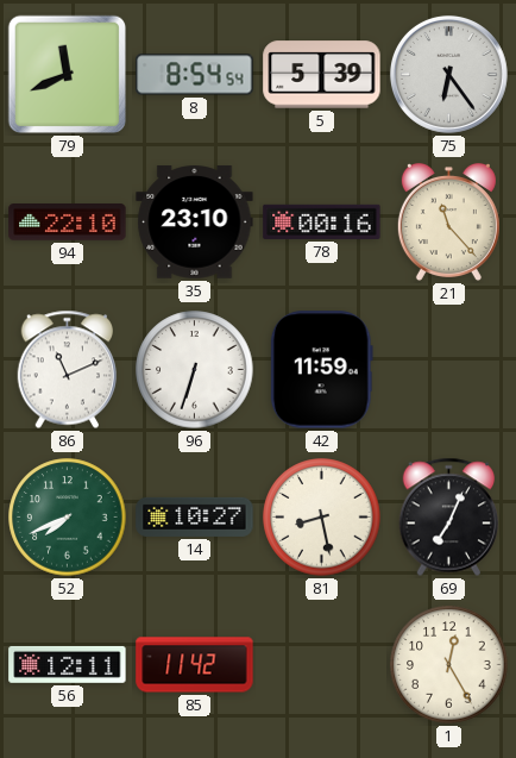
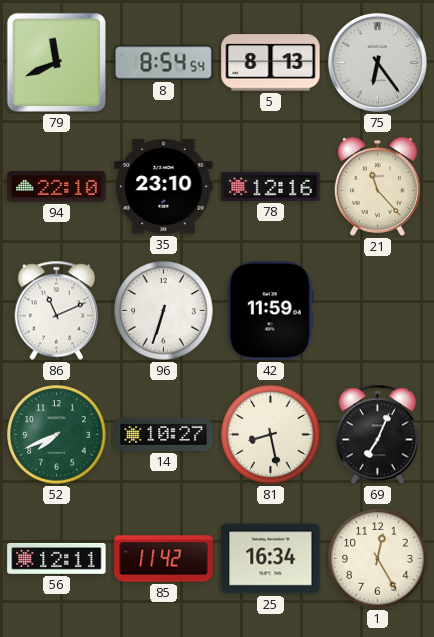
5: 5:39 -> 8:13 (271, 63)
78: 00:16 -> 12:16 (271, 186)
25: none -> 16:34 (271, 559)
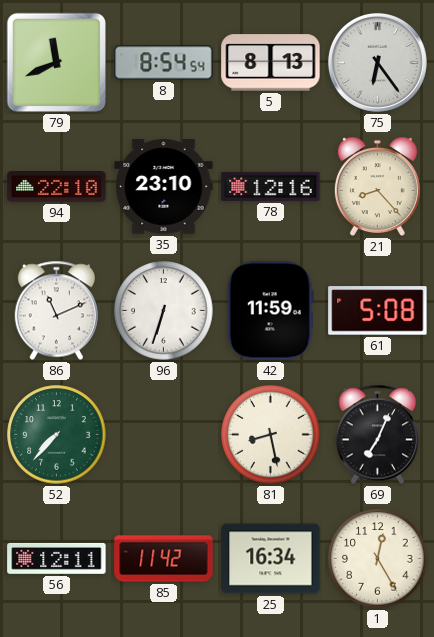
21: 11:23 -> 8:23 (377, 186)
61: none -> 5:08 (378, 311)
52: 7:41 -> 7:37 (57, 435)
14: 10:27 -> none (164, 434)
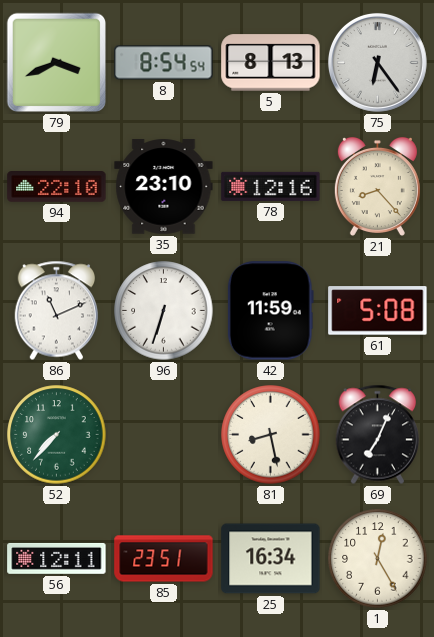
79: 11:41 -> 3:41 (57, 63)
85: 11:42 -> 23:51 (164, 559)
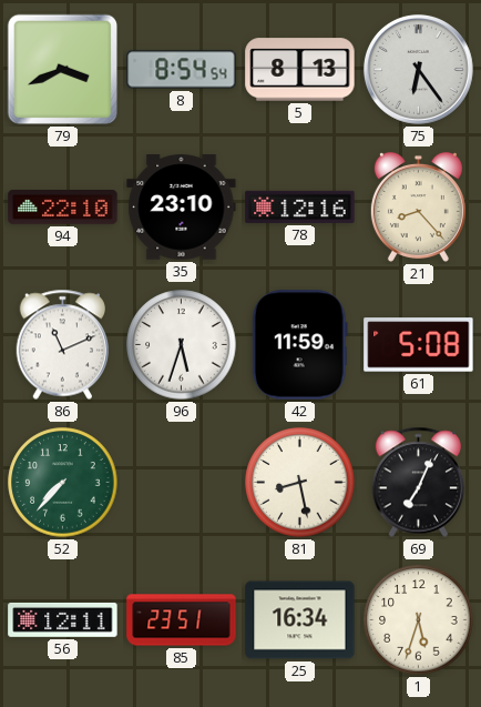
96: 6:33 -> 5:33 (182, 345)
1: 12:25 -> 5:33 (419, 620)
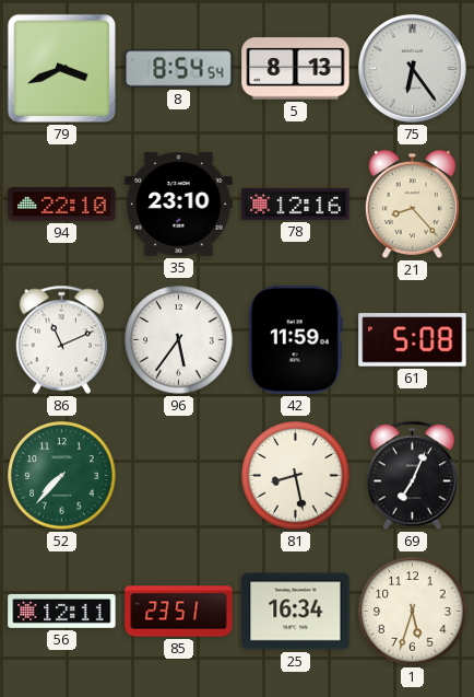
96: 5:33 -> 5:36 (179, 340)
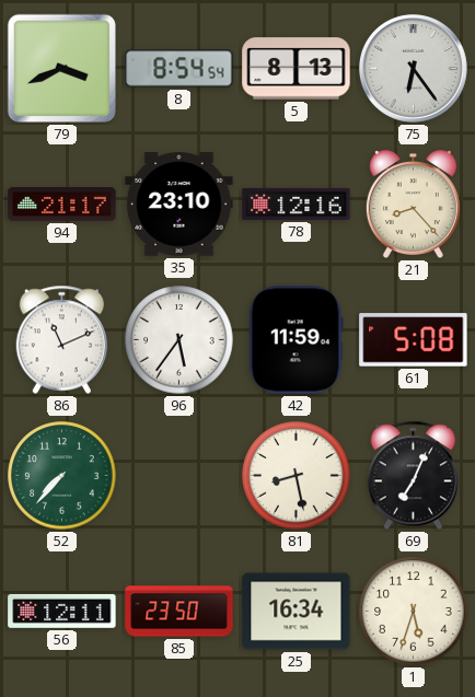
94: 22:10 -> 21:17 (62, 205)
85: 23:51 -> 23:50 (179, 612)
